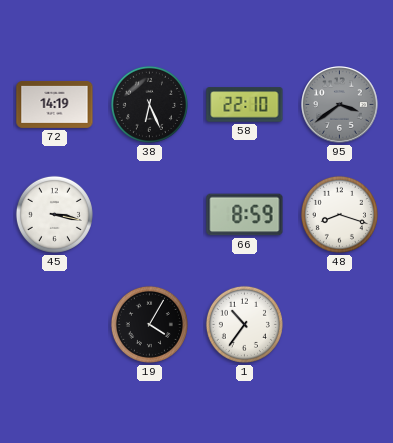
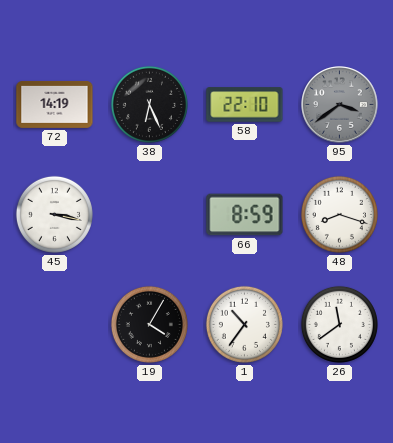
26: none -> 11:39 (339, 324)
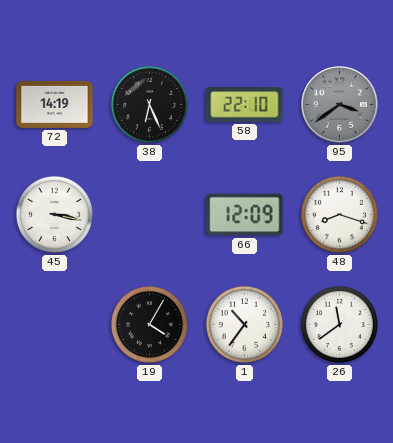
66: 8:59 -> 12:09 (245, 215)
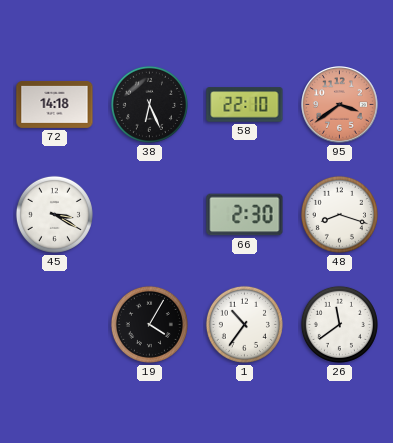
72: 14:19 -> 14:18 (55, 104)
95 dial: grey -> salmon (340, 105)
45: 3:17 -> 3:20 (54, 214)
66: 12:09 -> 2:30 (245, 215)
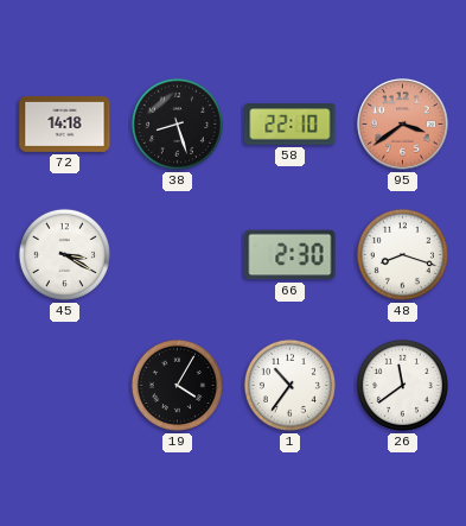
38: 6:26 -> 8:27 (177, 123)
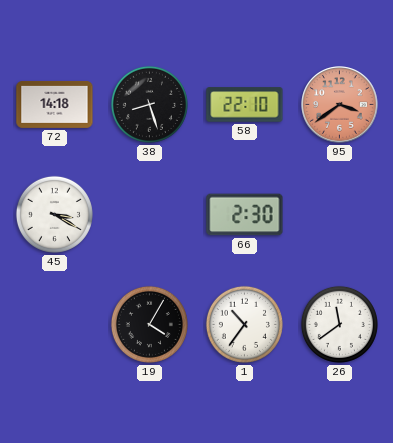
48: 8:18 -> none (402, 254)
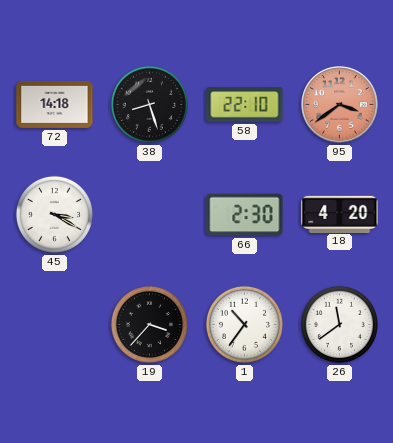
18: none -> 4:20 (340, 214)
19: 4:05 -> 3:37 (149, 324)
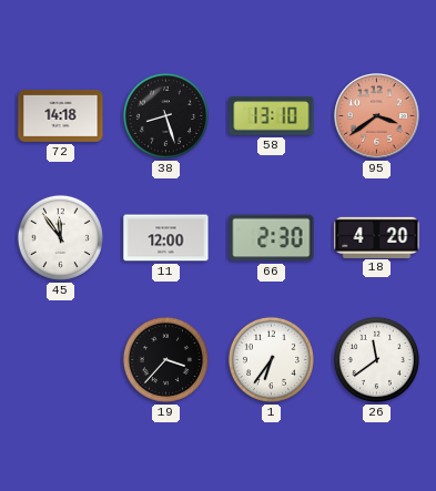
58: 22:10 -> 13:10 (272, 116)
45: 3:20 -> 11:54 (60, 237)
11: none -> 12:00 (166, 238)
1: 10:36 -> 6:36 (271, 359)
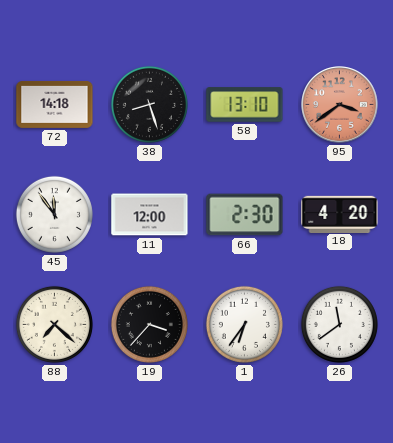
88: none -> 7:22 (54, 324)
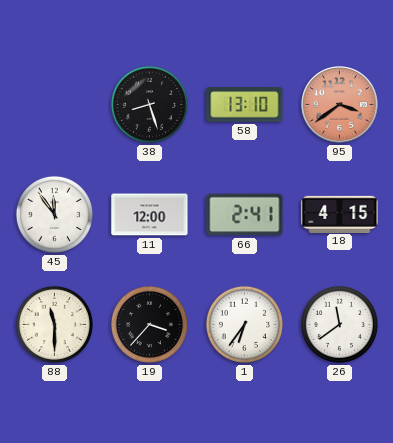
72: 14:18 -> none (55, 104)
66: 2:30 -> 2:41 (245, 215)
18: 4:20 -> 4:15 (340, 214)
88: 7:22 -> 11:30 (54, 324)
